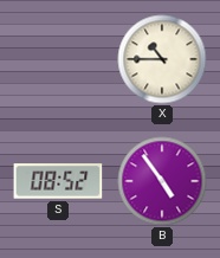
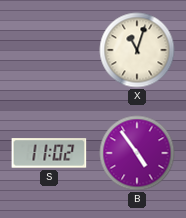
X: 10:45 -> 11:03 (137, 50)
S: 08:52 -> 11:02 (49, 153)
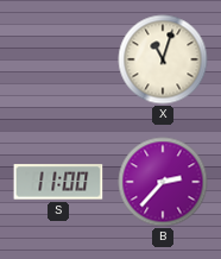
S: 11:02 -> 11:00 (58, 182)
B: 4:54 -> 2:37 (163, 182)
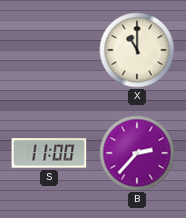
X: 11:03 -> 11:00 (137, 50)
